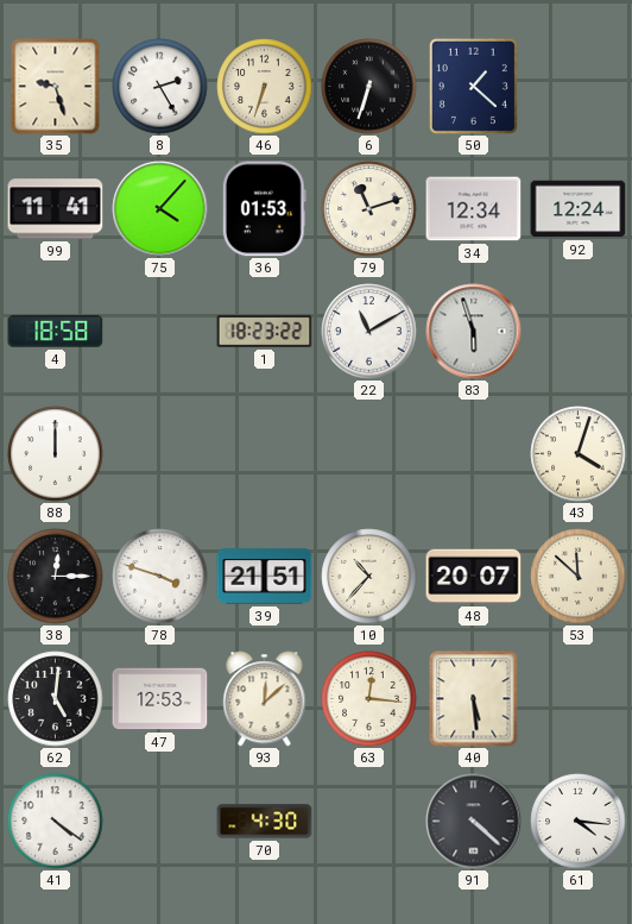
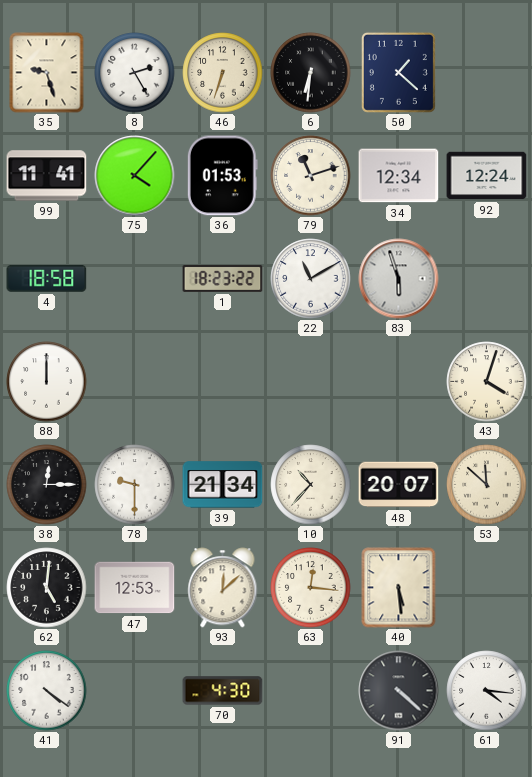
6: 6:33 -> 6:31 (311, 73)
78: 3:48 -> 9:30 (135, 485)
39: 21:51 -> 21:34 (223, 485)
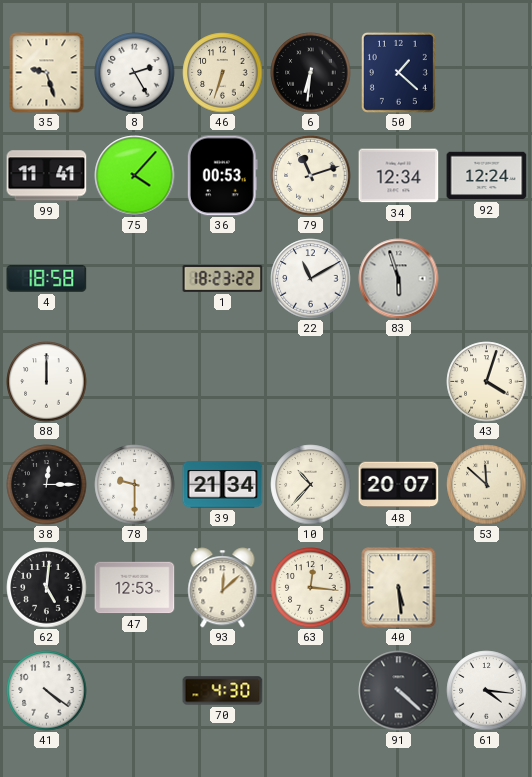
36: 01:53 -> 00:53 (222, 176)
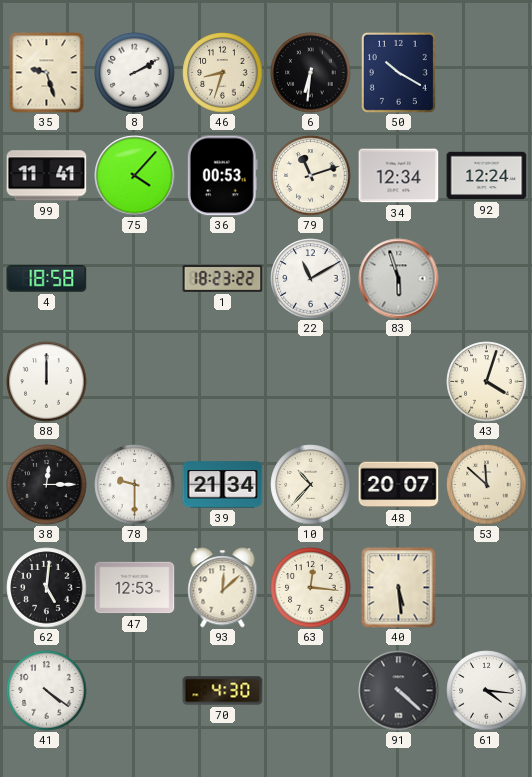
8: 2:25 -> 2:10 (135, 73)
46: 6:33 -> 8:33 (223, 73)
50: 1:22 -> 10:20 (398, 72)
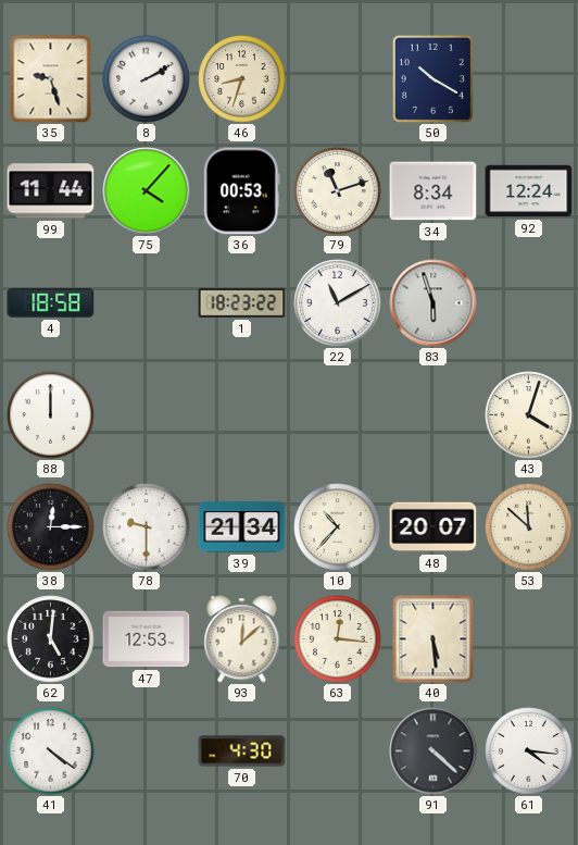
6: 6:31 -> none (311, 73)
99: 11:41 -> 11:44 (51, 191)
34: 12:34 -> 8:34 (434, 191)
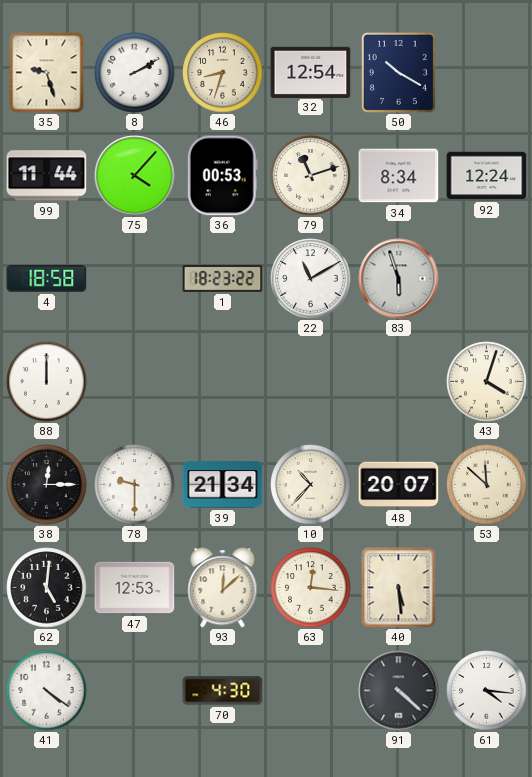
32: none -> 12:54 (311, 72)
